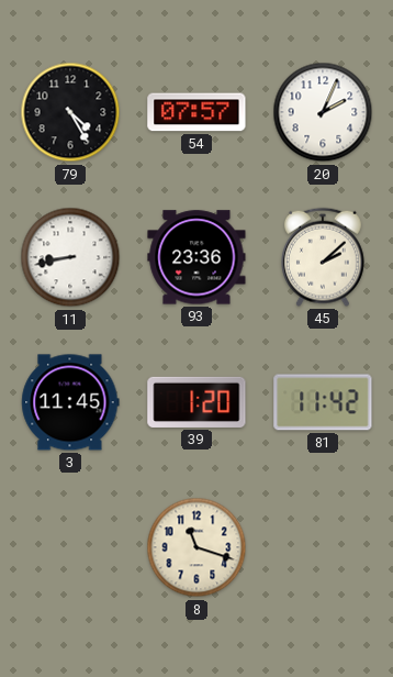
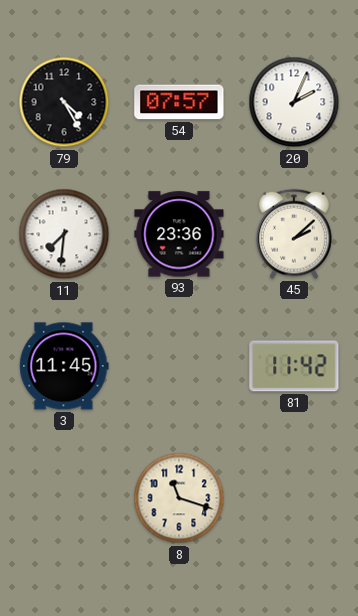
11: 8:43 -> 7:31 (64, 234)
39: 1:20 -> none (196, 402)
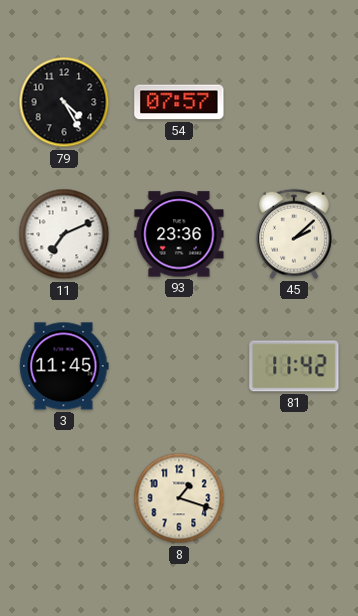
20: 2:04 -> none (294, 102)
11: 7:31 -> 7:11 (64, 234)
8: 11:18 -> 1:18 (179, 498)
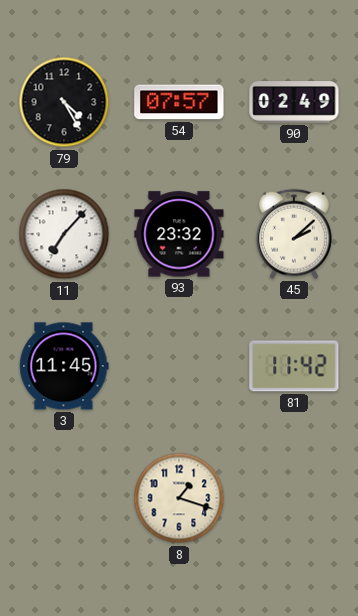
90: none -> 02:49 (294, 102)
11: 7:11 -> 7:07 (64, 234)
93: 23:36 -> 23:32 (179, 234)
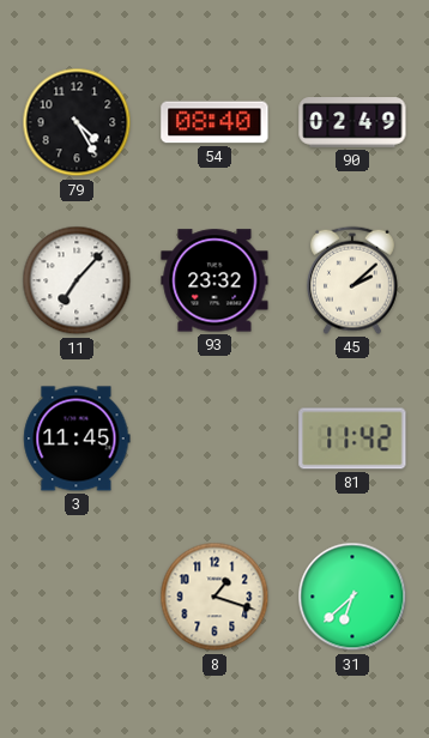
54: 07:57 -> 08:40 (214, 122)
31: none -> 6:38 (352, 597)
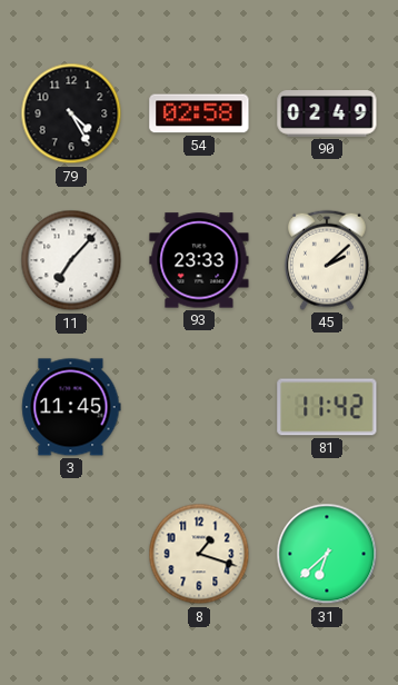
54: 08:40 -> 02:58 (199, 113)
93: 23:32 -> 23:33 (199, 260)
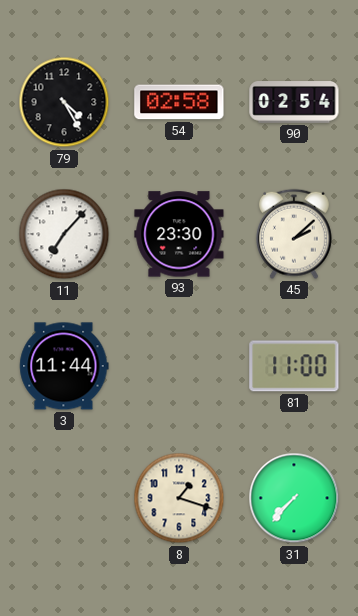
90: 02:49 -> 02:54 (294, 102)
93: 23:33 -> 23:30 (179, 234)
3: 11:45 -> 11:44 (64, 366)
81: 11:42 -> 11:00 (294, 366)
31: 6:38 -> 7:37 (294, 498)
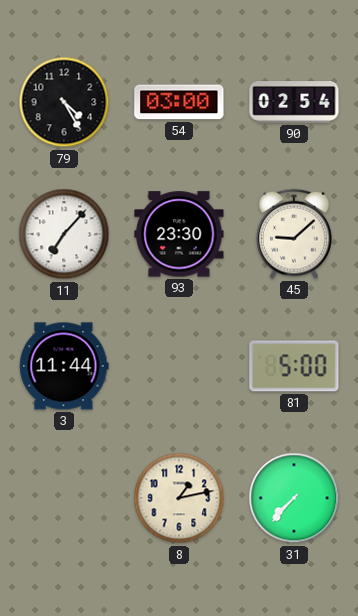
54: 02:58 -> 03:00 (179, 102)
45: 2:08 -> 9:08 (294, 234)
81: 11:00 -> 5:00 (294, 366)
8: 1:18 -> 1:13 (179, 498)
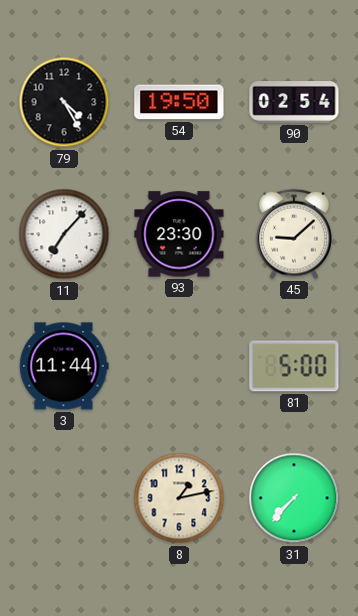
54: 03:00 -> 19:50 (179, 102)
